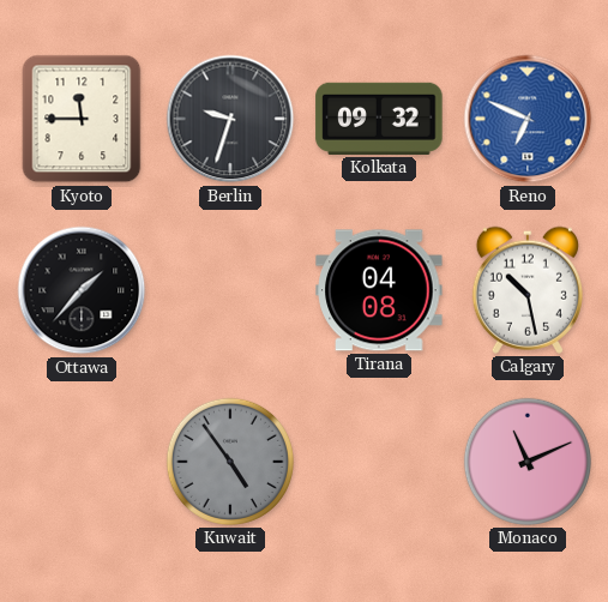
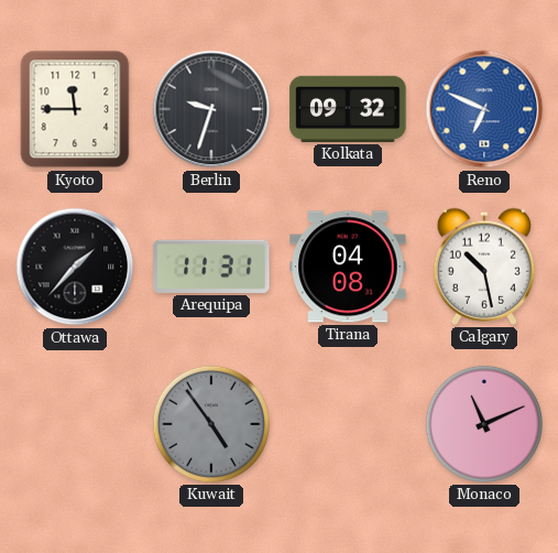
Arequipa: none -> 11:31 (211, 267)
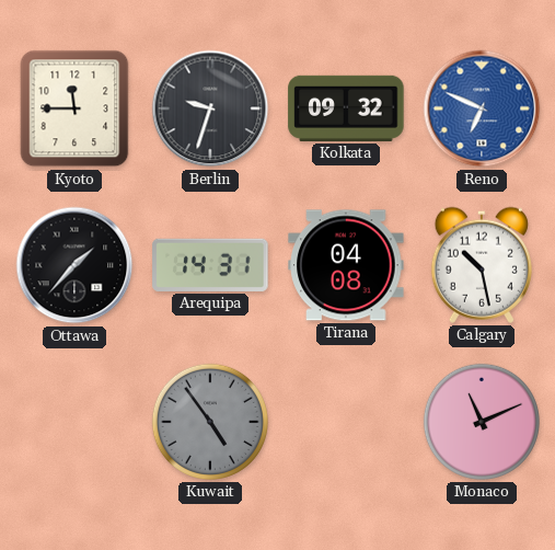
Arequipa: 11:31 -> 14:31 (210, 265)
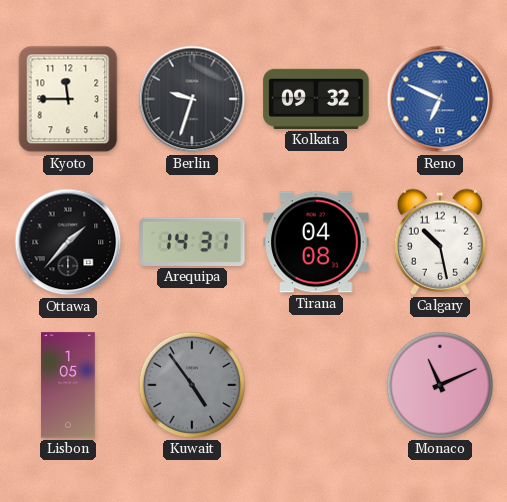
Lisbon: none -> 1:05 (68, 385)
